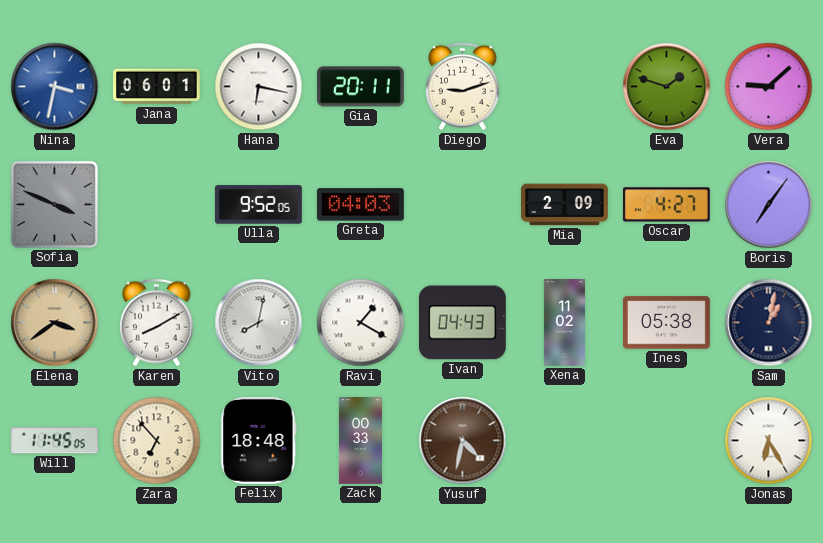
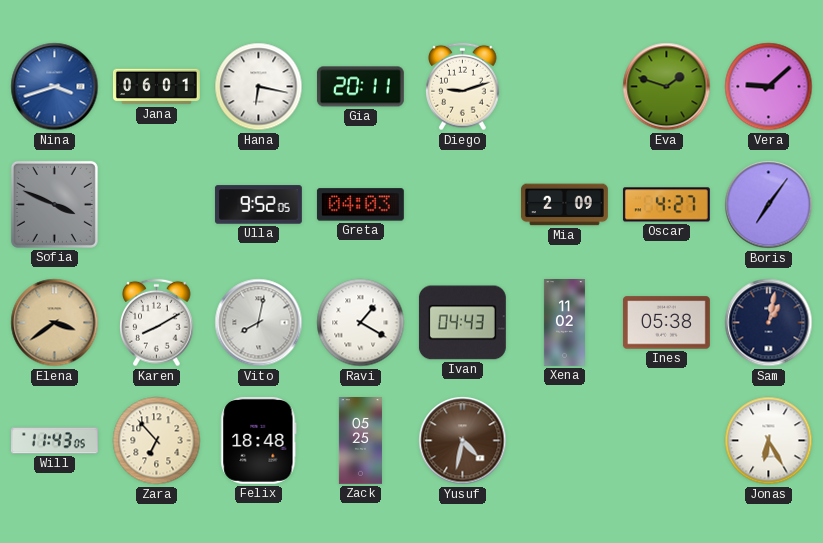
Nina: 3:32 -> 3:42 (55, 87)
Will: 11:45 -> 11:43 (54, 441)
Zack: 00:33 -> 05:25 (360, 441)
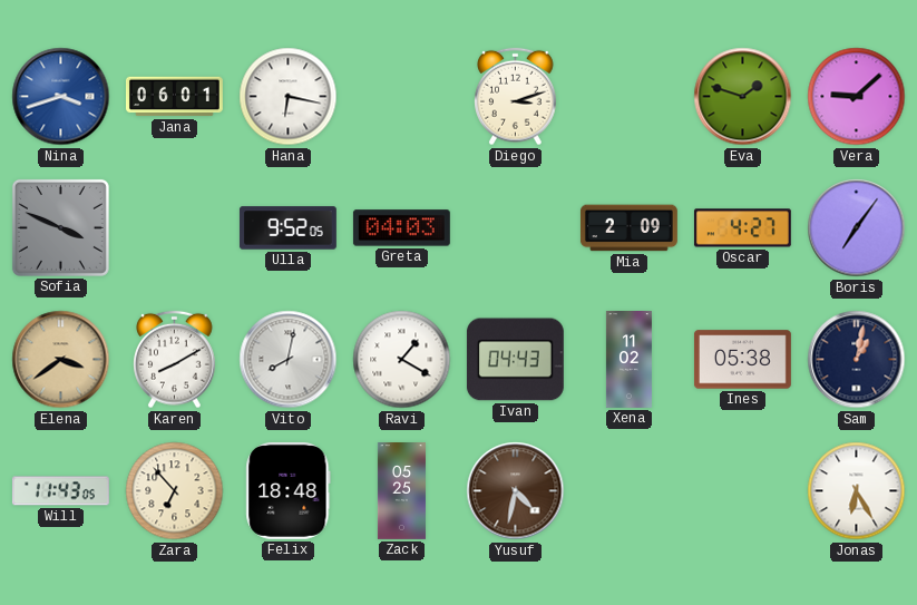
Gia: 20:11 -> none (360, 87)
Diego: 9:12 -> 3:12 (516, 97)
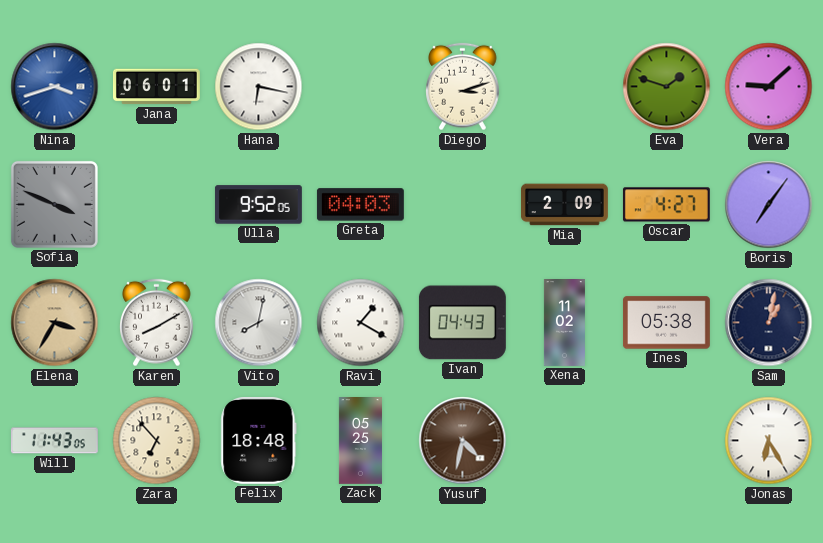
Elena: 3:39 -> 3:35 (55, 323)
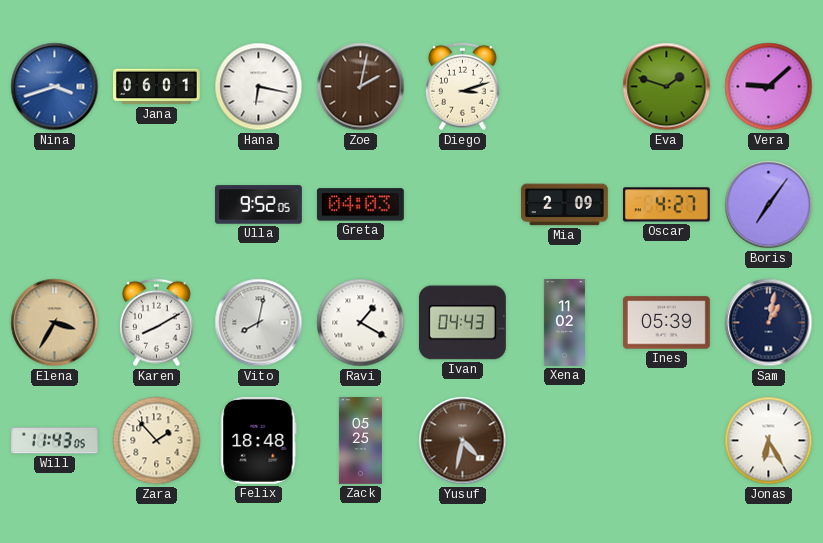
Zoe: none -> 2:02 (361, 87)
Sofia: 3:49 -> none (54, 204)
Ines: 05:38 -> 05:39 (666, 323)
Zara: 6:53 -> 1:53 (157, 441)
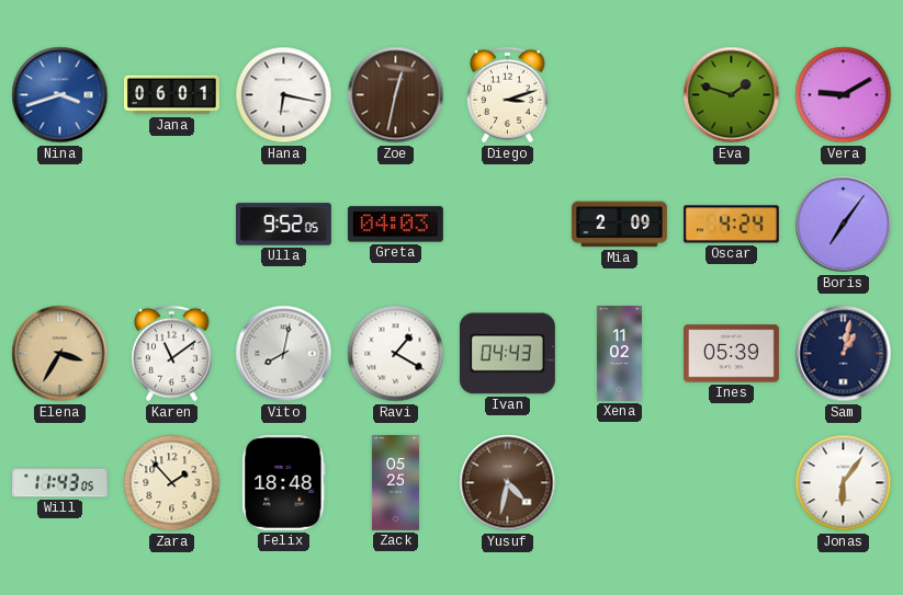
Zoe: 2:02 -> 12:32 (396, 95)
Vera: 9:08 -> 9:10 (844, 95)
Oscar: 4:27 -> 4:24 (731, 225)
Karen: 8:10 -> 11:09 (172, 354)
Jonas: 6:25 -> 6:06 (844, 483)
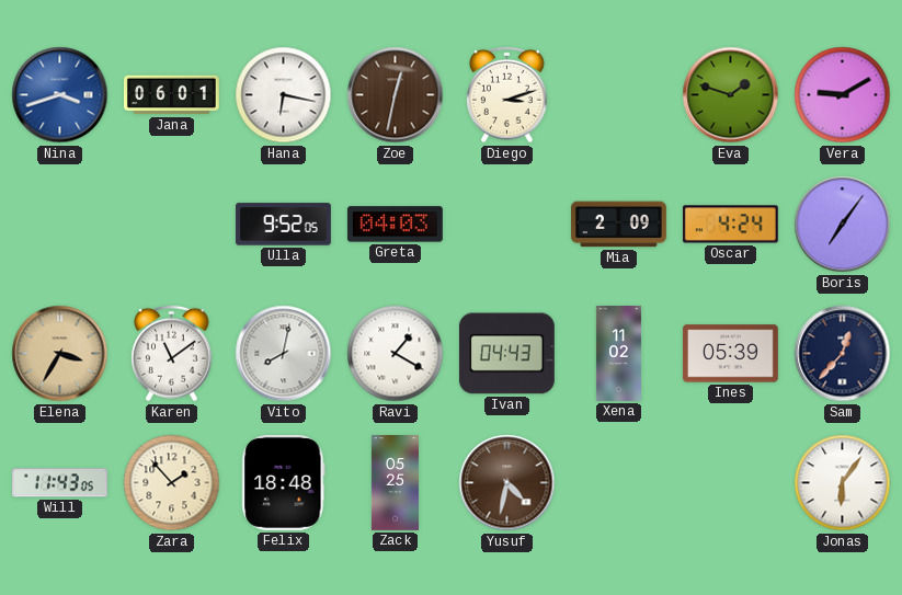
Sam: 1:02 -> 12:37 (843, 354)
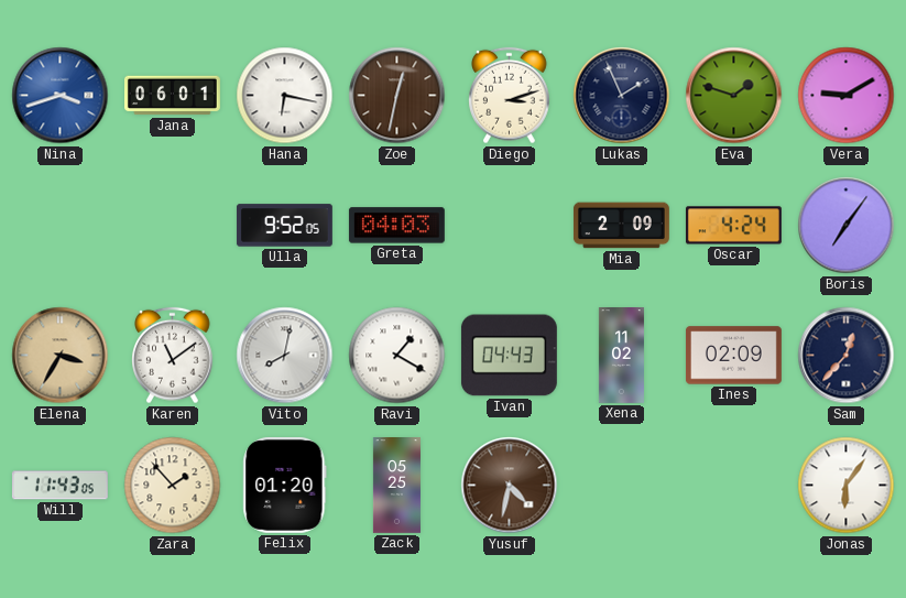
Lukas: none -> 1:56 (622, 96)
Ines: 05:39 -> 02:09 (733, 356)
Felix: 18:48 -> 01:20 (285, 485)
